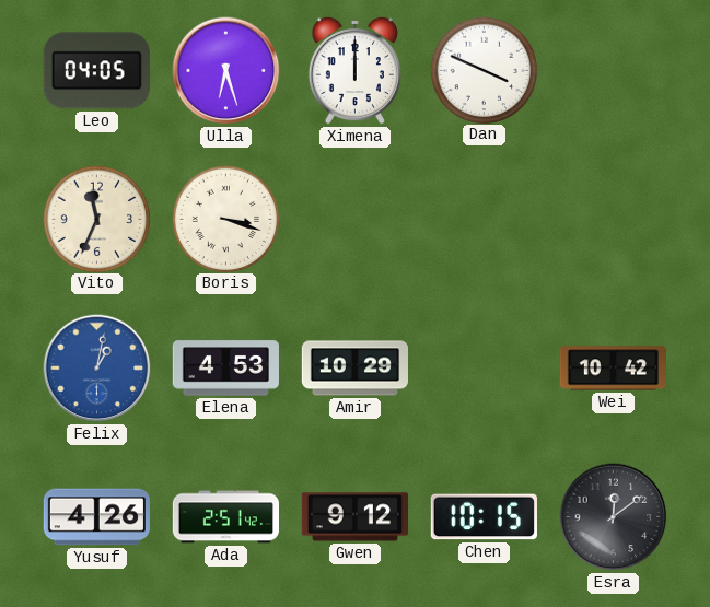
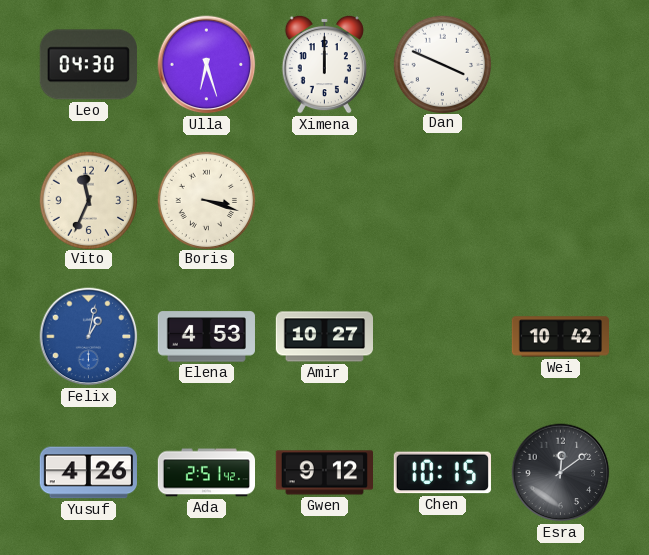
Leo: 04:05 -> 04:30 (88, 65)
Amir: 10:29 -> 10:27 (324, 337)
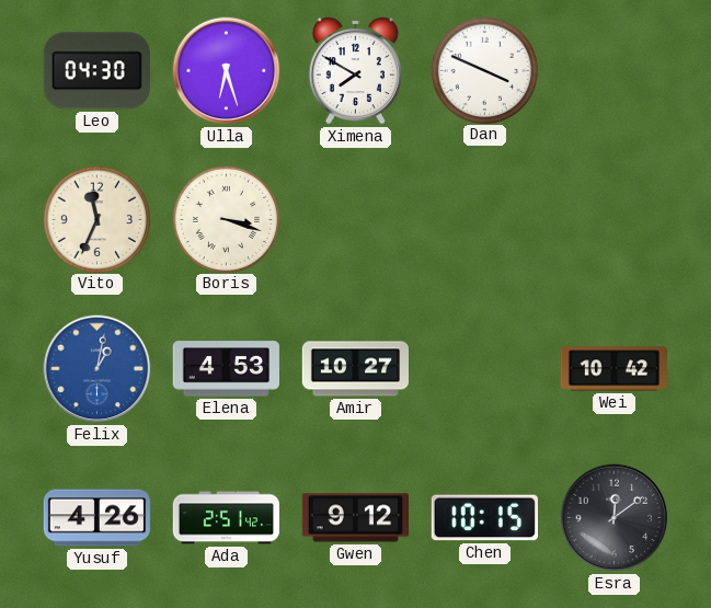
Ximena: 12:00 -> 7:50 (355, 70)
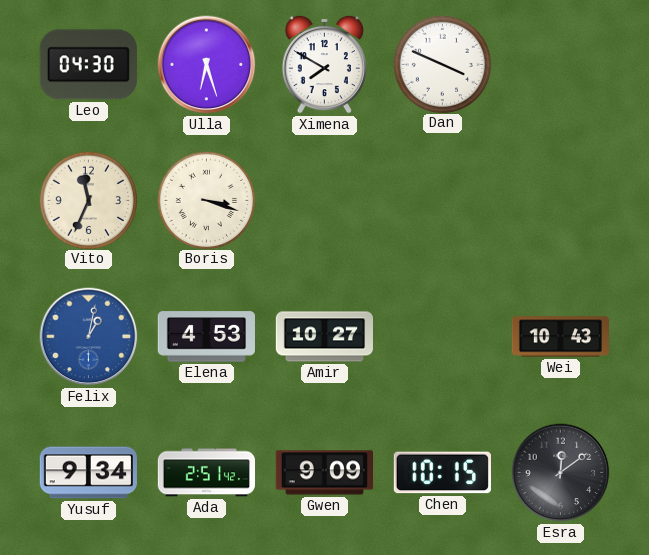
Wei: 10:42 -> 10:43 (560, 337)
Yusuf: 4:26 -> 9:34 (88, 473)
Gwen: 9:12 -> 9:09 (324, 473)
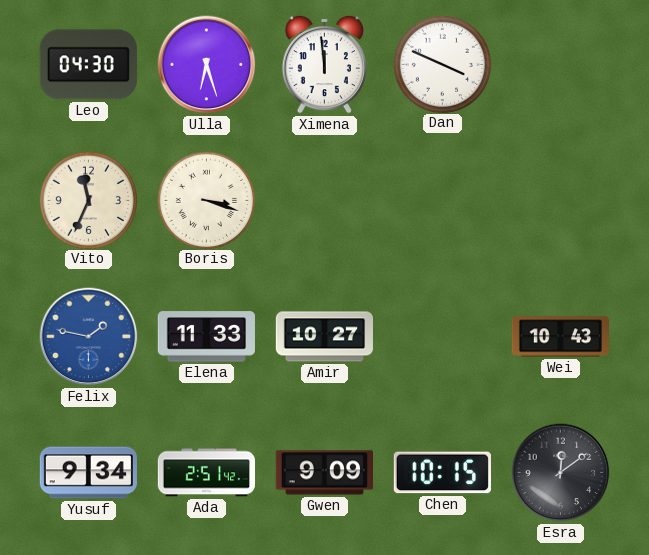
Ximena: 7:50 -> 11:59 (324, 64)
Felix: 1:02 -> 1:47 (89, 337)
Elena: 4:53 -> 11:33 (206, 337)
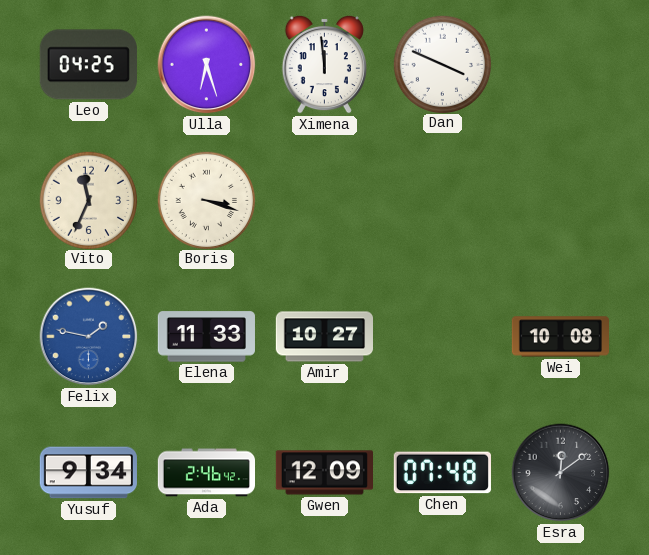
Leo: 04:30 -> 04:25 (88, 65)
Wei: 10:43 -> 10:08 (560, 337)
Ada: 2:51 -> 2:46 (207, 473)
Gwen: 9:09 -> 12:09 (324, 473)
Chen: 10:15 -> 07:48 (442, 473)
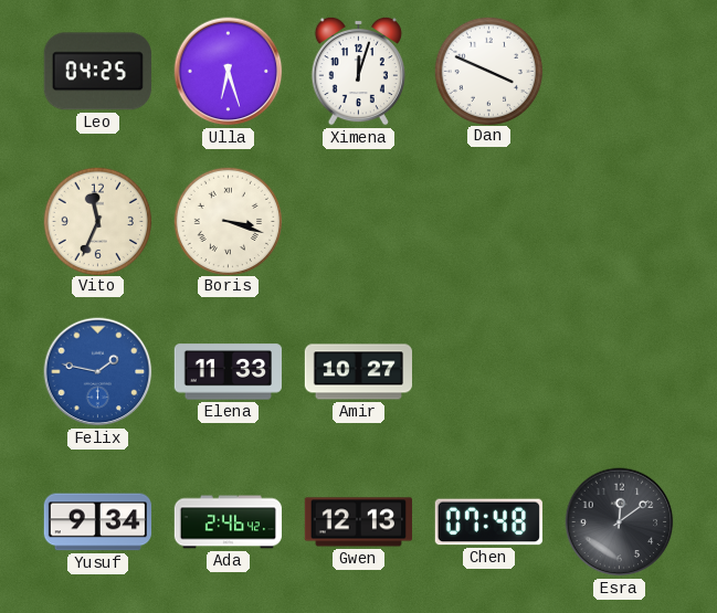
Ximena: 11:59 -> 12:03 (358, 71)
Wei: 10:08 -> none (560, 337)
Gwen: 12:09 -> 12:13 (358, 522)
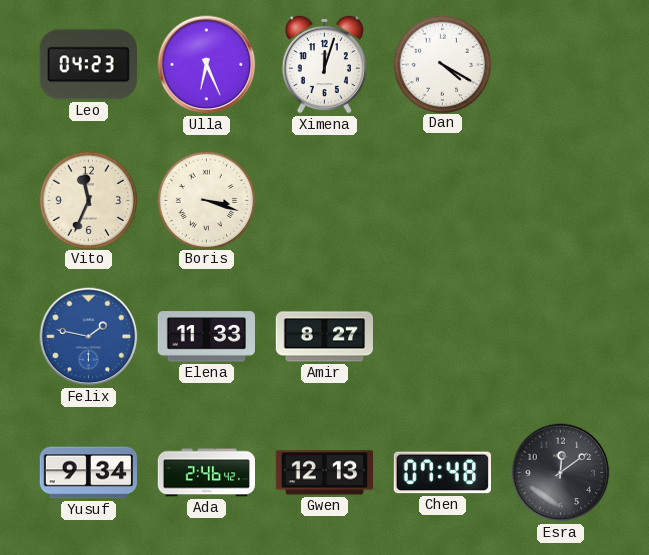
Leo: 04:25 -> 04:23 (88, 65)
Ulla: 6:27 -> 6:26 (207, 65)
Dan: 3:49 -> 4:20 (442, 64)
Amir: 10:27 -> 8:27 (324, 337)
